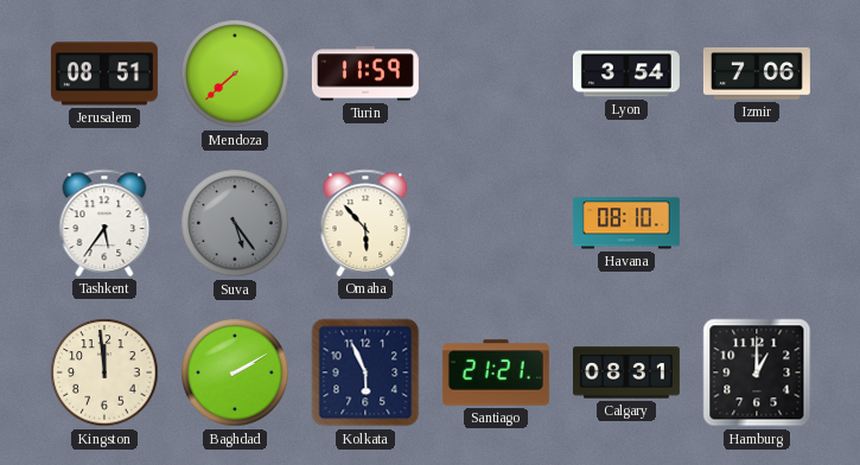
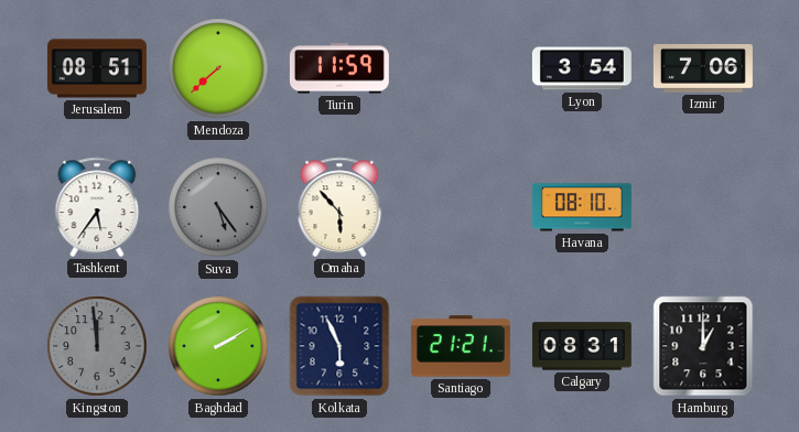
Kingston dial: cream -> grey (97, 346)
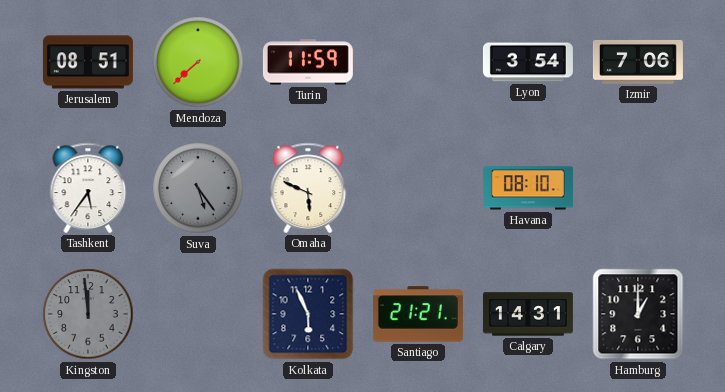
Omaha: 5:53 -> 5:49 (308, 188)
Baghdad: 2:10 -> none (218, 346)
Calgary: 08:31 -> 14:31 (528, 314)
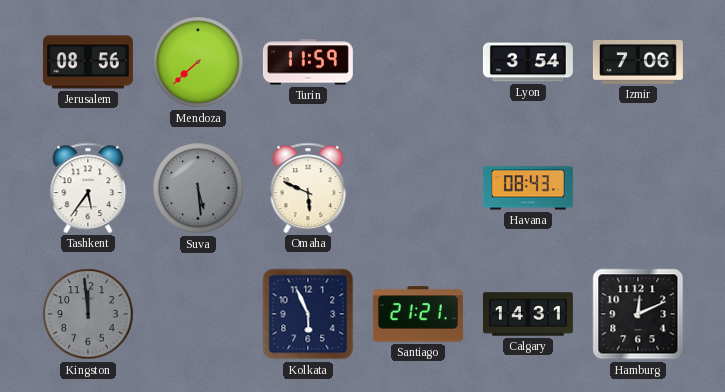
Jerusalem: 08:51 -> 08:56 (88, 62)
Suva: 5:24 -> 5:29 (198, 188)
Havana: 08:10 -> 08:43 (528, 188)
Hamburg: 1:00 -> 12:11 (638, 314)
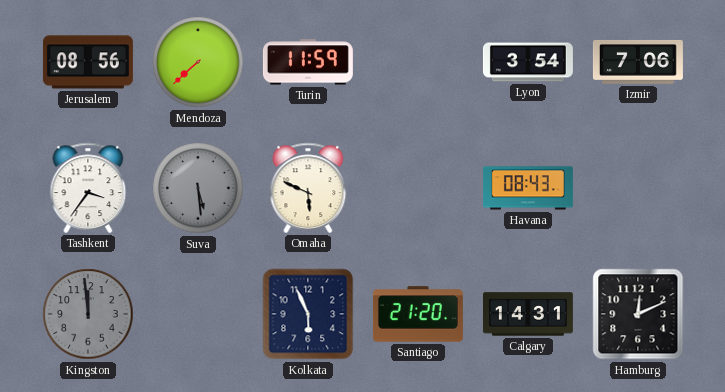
Tashkent: 5:36 -> 3:36 (88, 188)
Santiago: 21:21 -> 21:20 (418, 314)
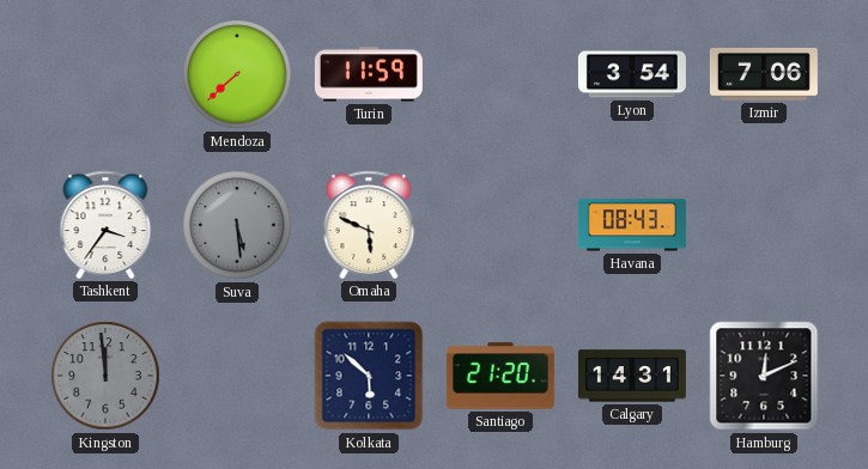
Jerusalem: 08:56 -> none (88, 62)
Kolkata: 5:56 -> 5:52 (369, 376)
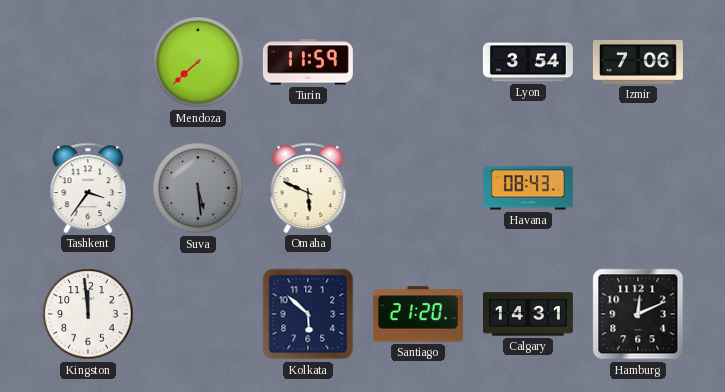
Kingston dial: grey -> white (88, 314)
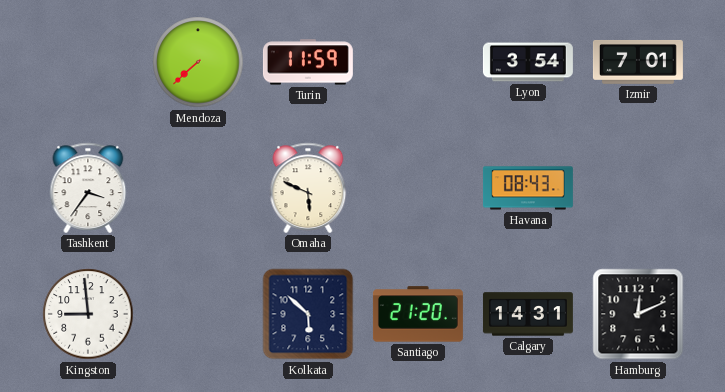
Izmir: 7:06 -> 7:01 (638, 62)
Suva: 5:29 -> none (198, 188)
Kingston: 11:59 -> 8:59 (88, 314)
